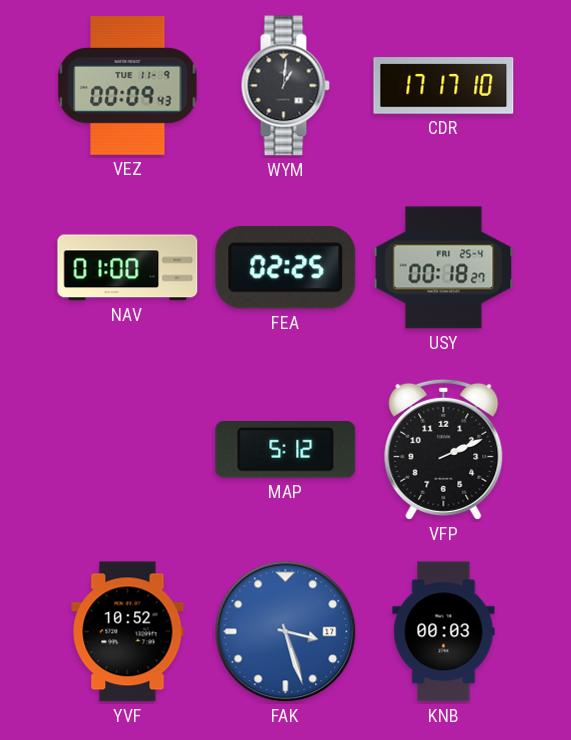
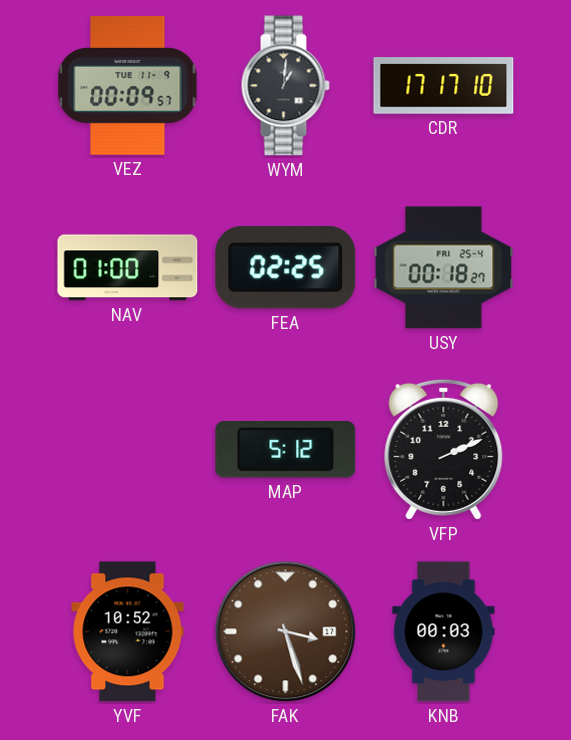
VEZ: 00:09:43 -> 00:09:57 (128, 86)
FAK dial: blue -> brown (286, 632)
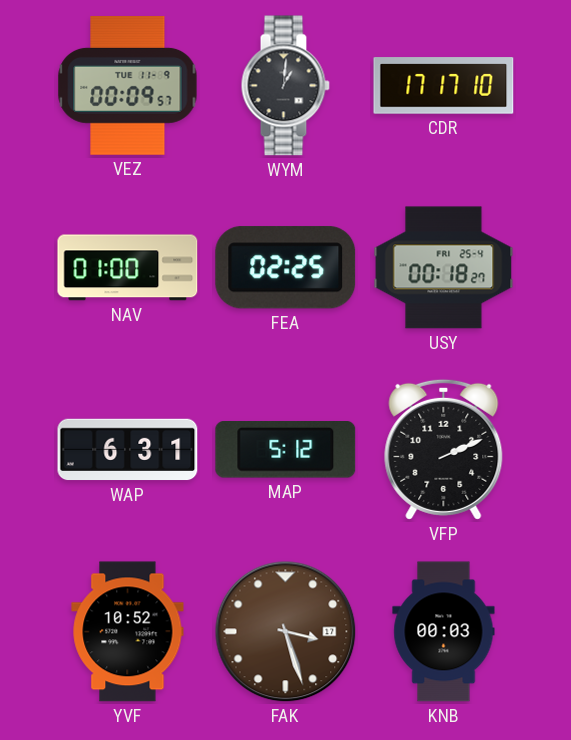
WAP: none -> 6:31 (128, 450)
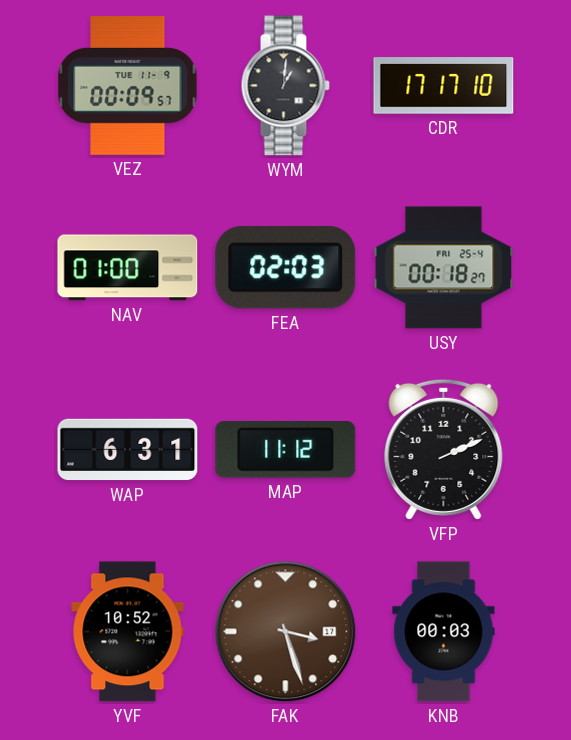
FEA: 02:25 -> 02:03 (286, 268)
MAP: 5:12 -> 11:12 (286, 450)
